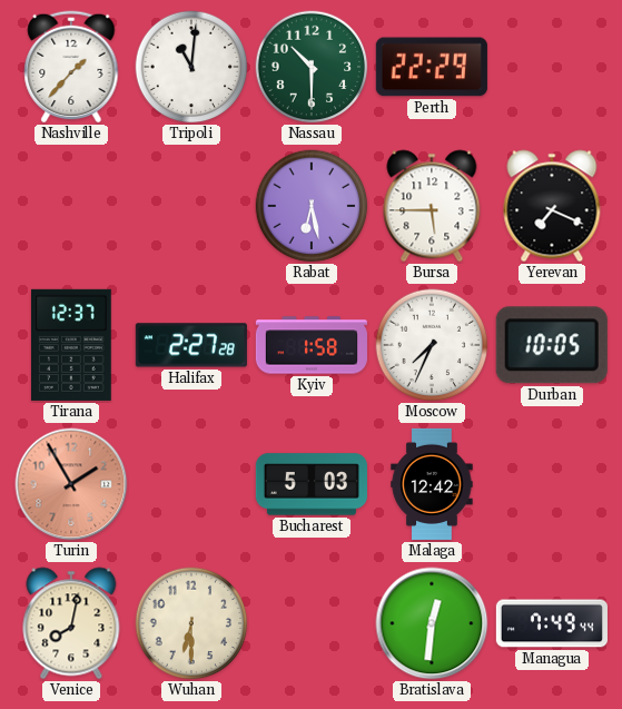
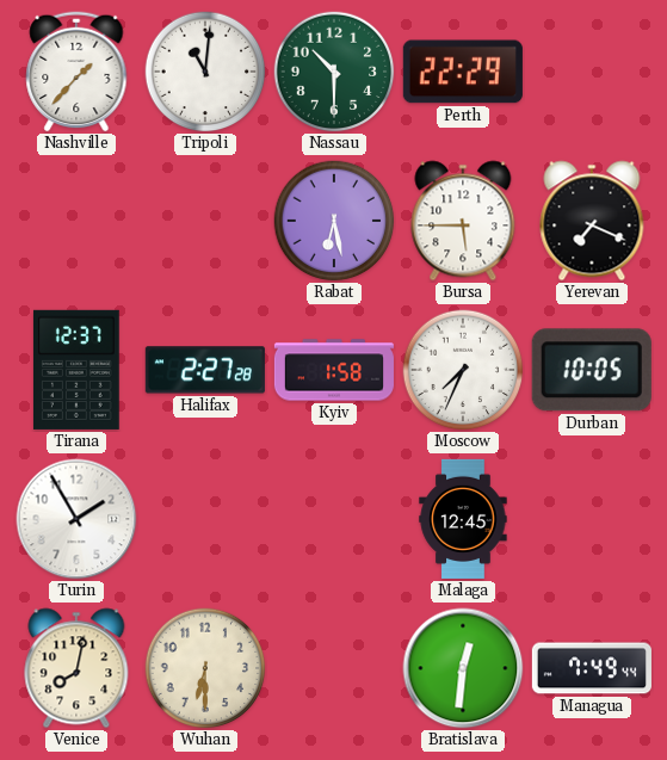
Turin dial: salmon -> white (76, 519)
Bucharest: 5:03 -> none (312, 484)
Malaga: 12:42 -> 12:45 (463, 519)
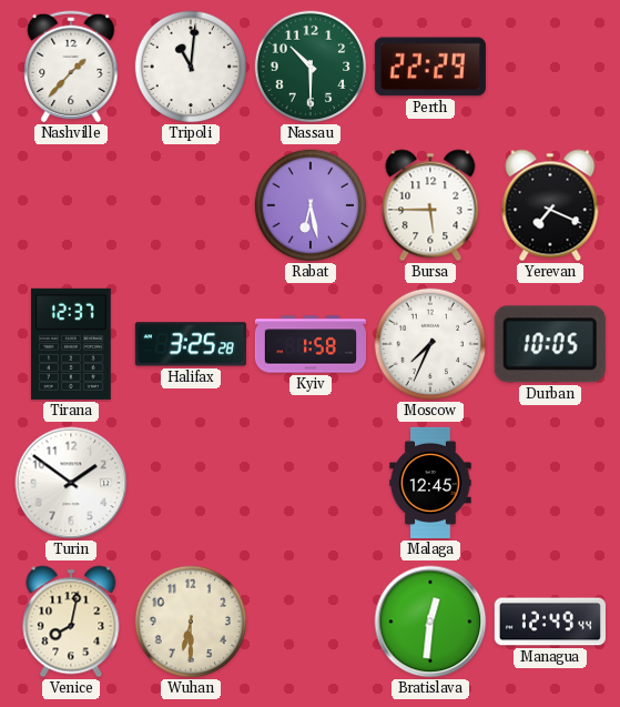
Halifax: 2:27 -> 3:25 (191, 344)
Turin: 1:55 -> 1:51 (71, 483)
Managua: 7:49 -> 12:49 (550, 622)
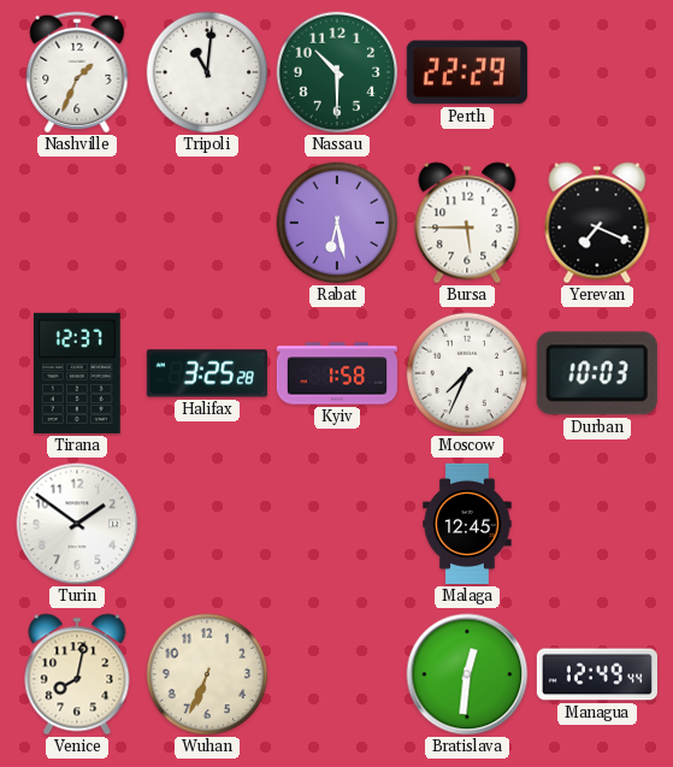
Nashville: 1:37 -> 1:34 (77, 72)
Durban: 10:05 -> 10:03 (597, 373)
Wuhan: 6:30 -> 6:34 (207, 674)
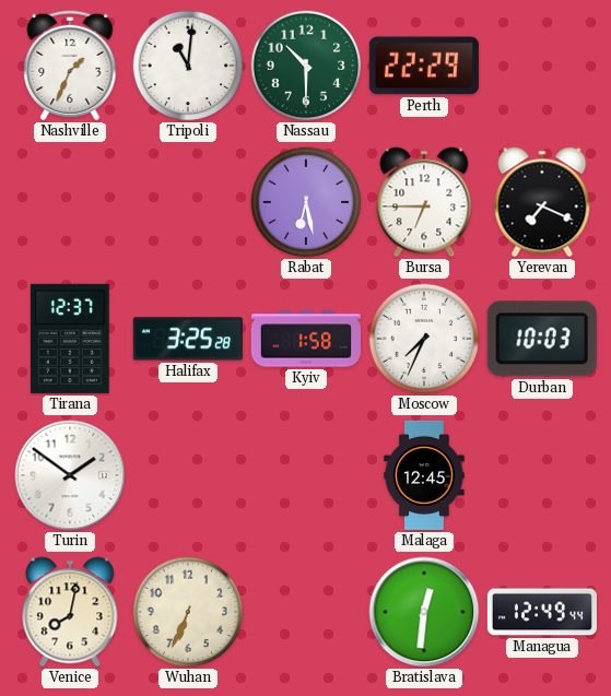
Bursa: 5:45 -> 6:45 (424, 202)
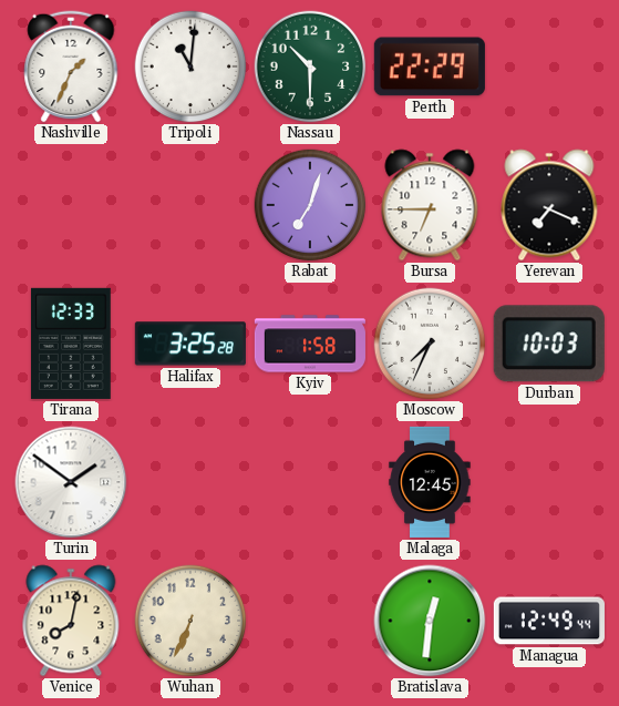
Rabat: 6:28 -> 7:03 (310, 205)
Tirana: 12:37 -> 12:33 (71, 344)
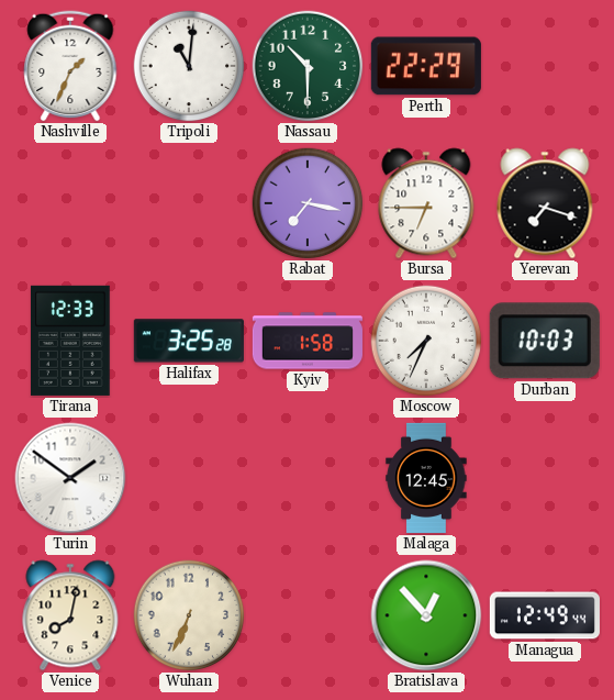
Rabat: 7:03 -> 7:17 (308, 203)
Yerevan: 7:19 -> 7:18 (545, 203)
Bratislava: 12:31 -> 12:53 (426, 615)
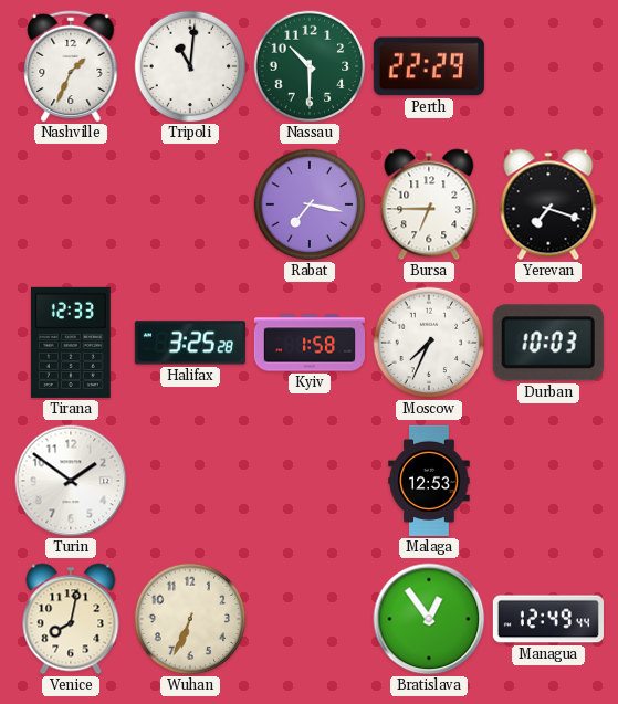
Malaga: 12:45 -> 12:53 (429, 481)
Bratislava: 12:53 -> 12:54 (429, 619)
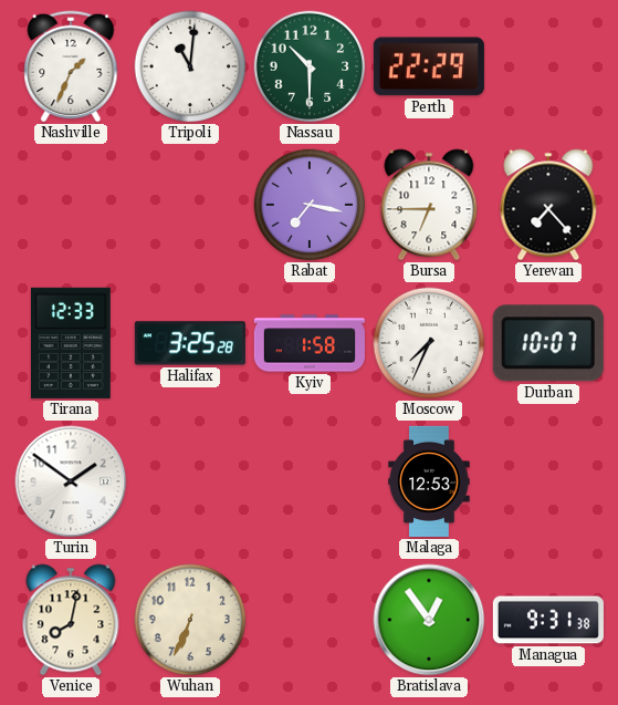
Yerevan: 7:18 -> 7:23 (548, 205)
Durban: 10:03 -> 10:07 (548, 343)
Managua: 12:49 -> 9:31 (548, 620)
